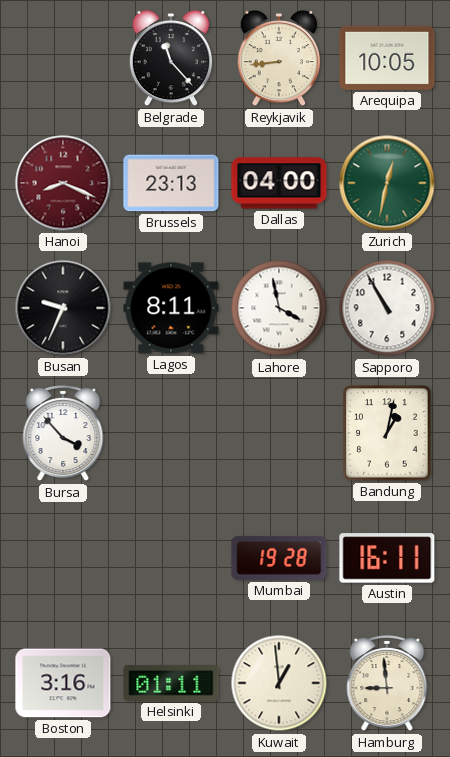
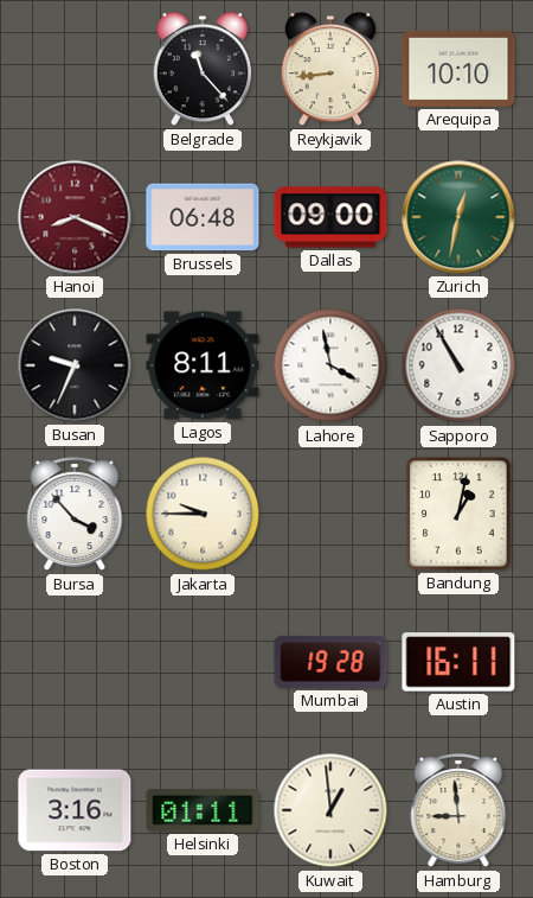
Arequipa: 10:05 -> 10:10 (458, 69)
Brussels: 23:13 -> 06:48 (203, 217)
Dallas: 04:00 -> 09:00 (330, 217)
Jakarta: none -> 9:45 (203, 514)
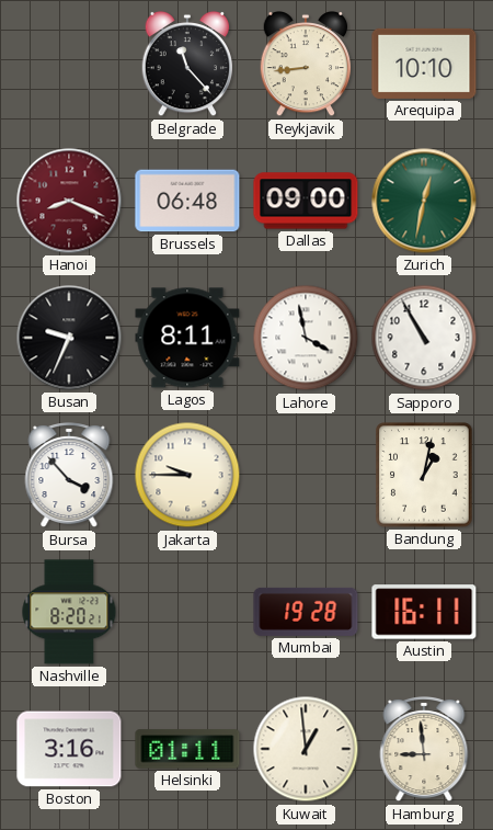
Nashville: none -> 8:20 (69, 612)
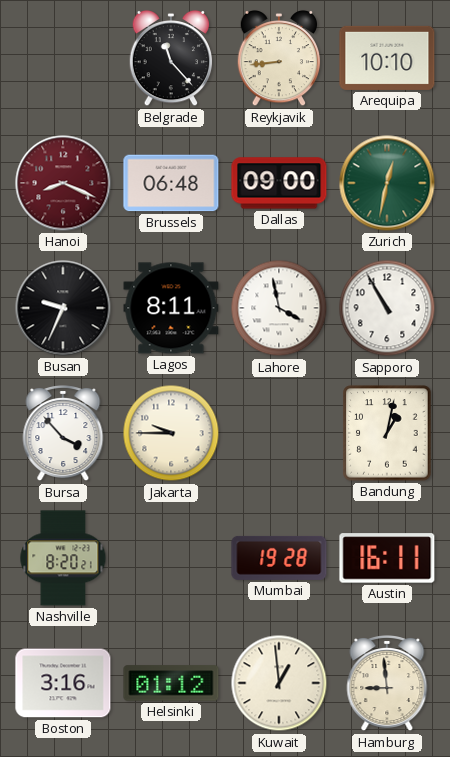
Helsinki: 01:11 -> 01:12 (171, 683)
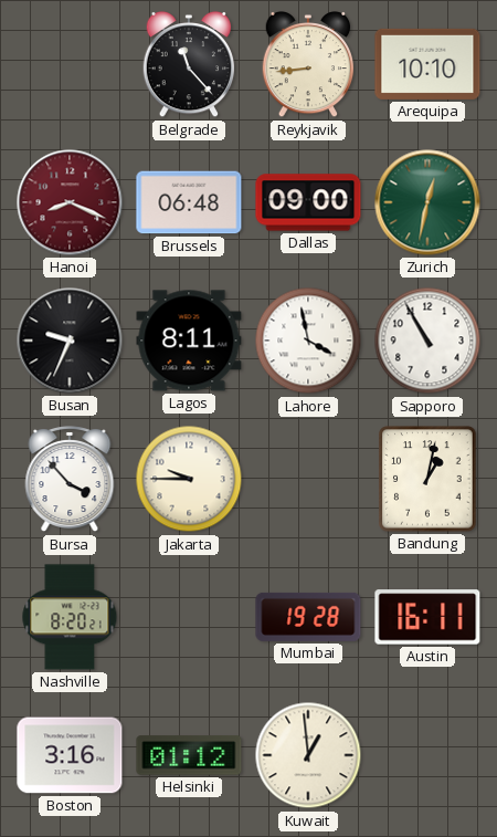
Hamburg: 8:59 -> none (387, 684)
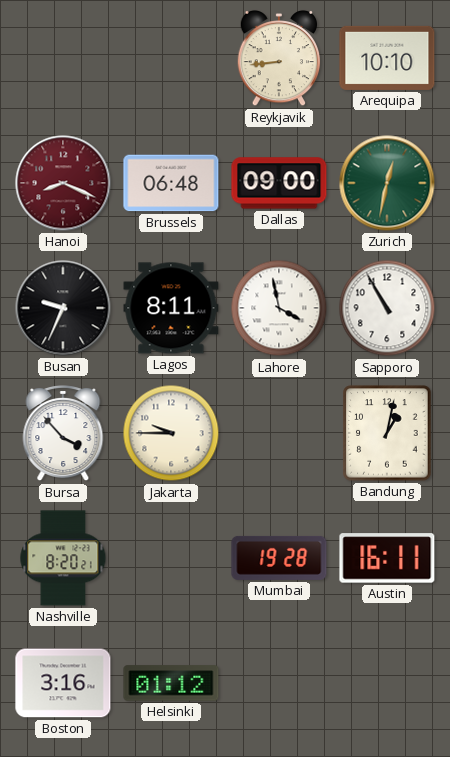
Belgrade: 11:23 -> none (189, 64)
Kuwait: 12:59 -> none (308, 755)
